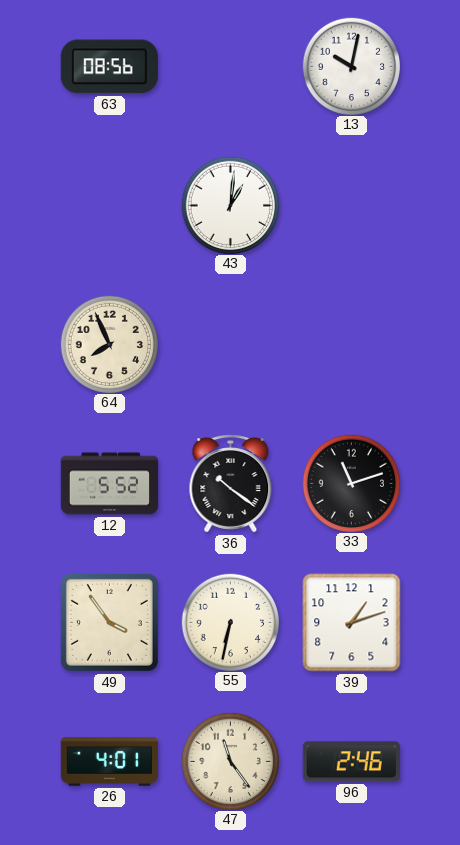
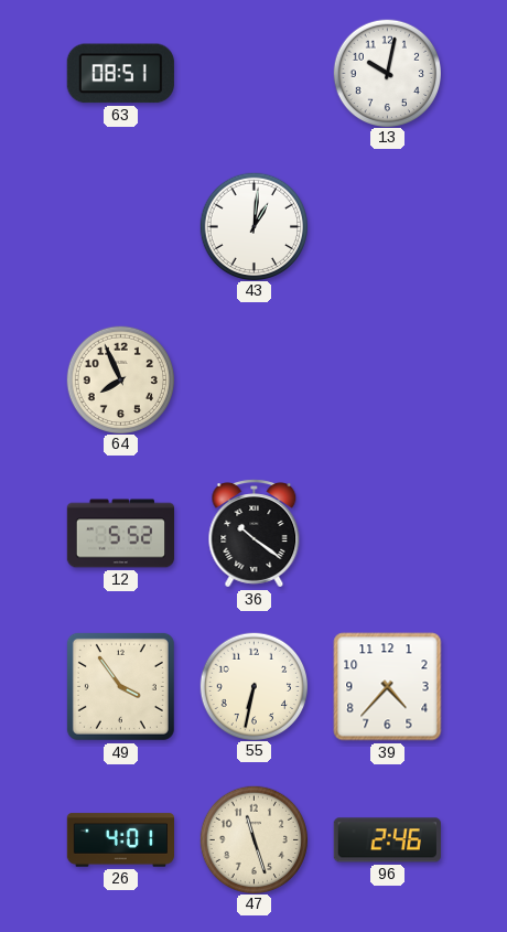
63: 08:56 -> 08:51 (120, 74)
33: 11:12 -> none (351, 483)
39: 1:12 -> 4:37 (388, 687)
47: 11:24 -> 11:27 (253, 839)
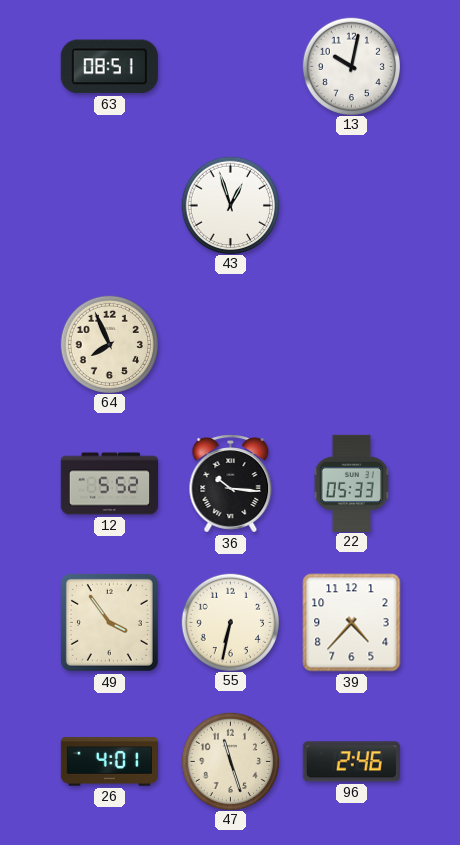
43: 1:01 -> 12:57 (230, 205)
36: 10:21 -> 10:16 (231, 484)
22: none -> 05:33 (351, 483)
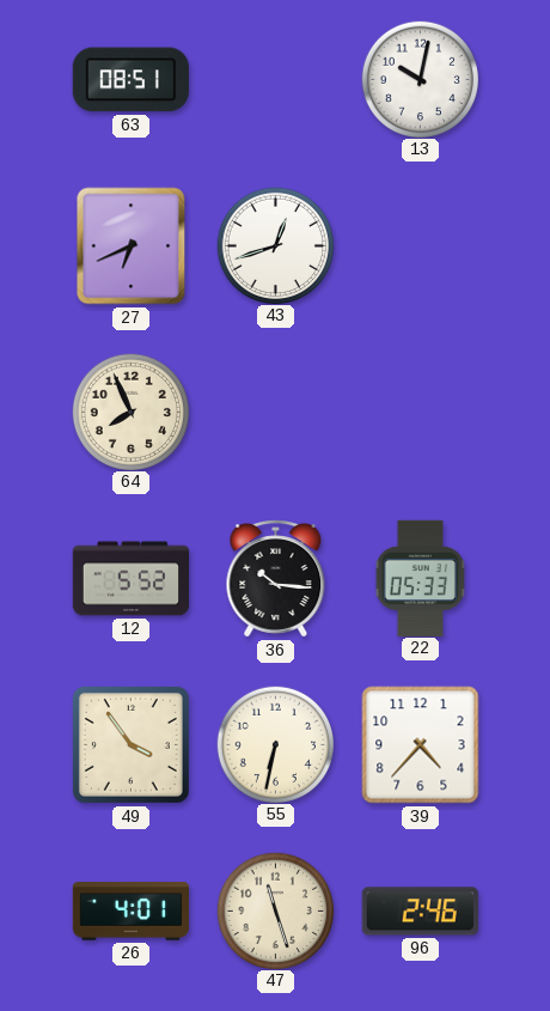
27: none -> 6:41 (132, 246)
43: 12:57 -> 12:42 (275, 245)
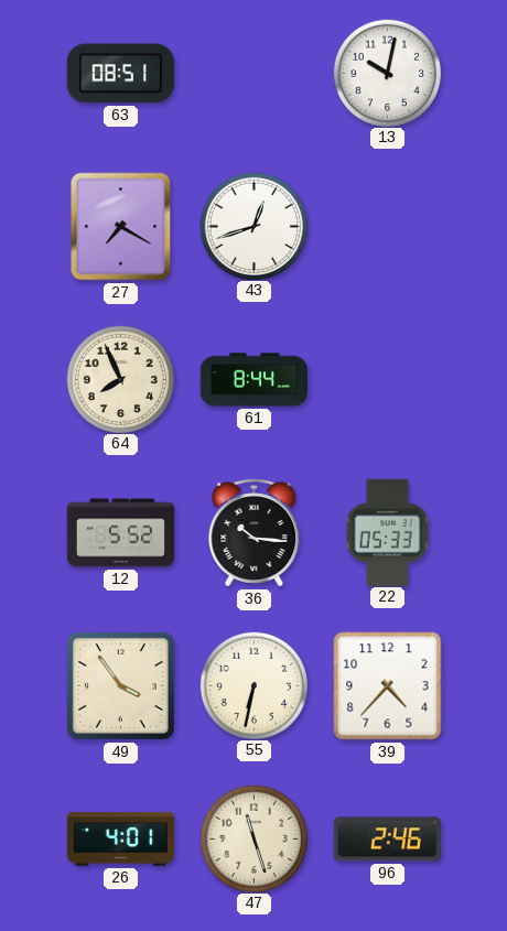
27: 6:41 -> 7:20 (121, 227)
61: none -> 8:44 (253, 380)
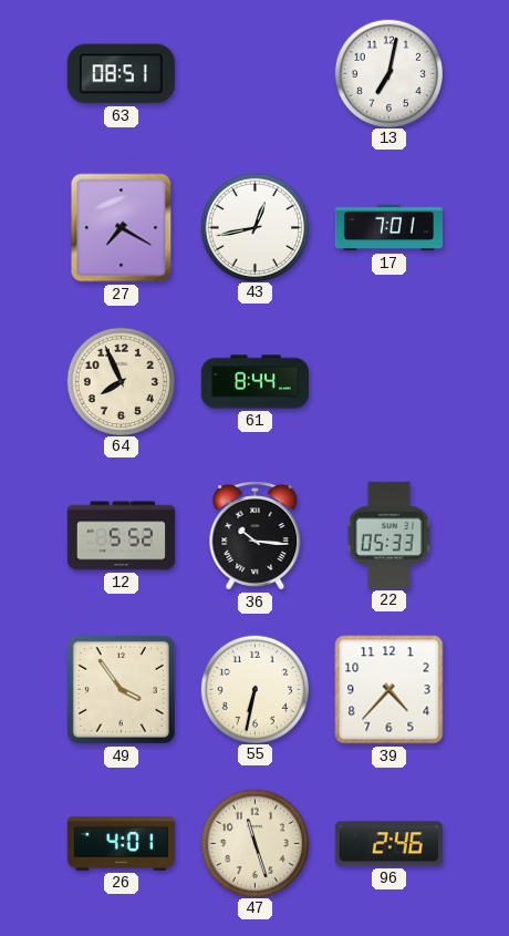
13: 10:02 -> 7:02 (388, 73)
43: 12:42 -> 12:43 (254, 227)
17: none -> 7:01 (389, 228)
